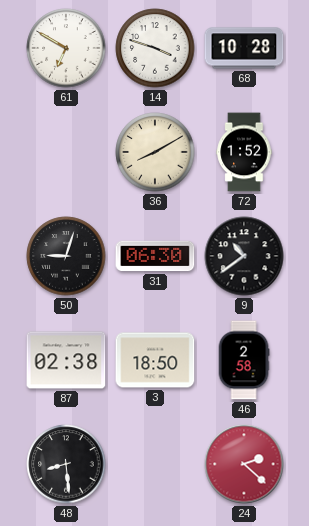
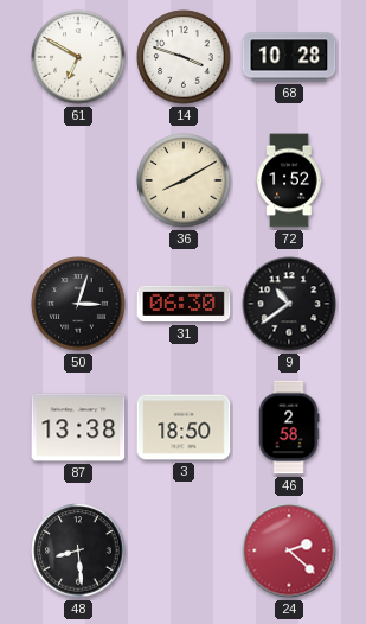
50: 9:03 -> 3:03 (78, 304)
87: 02:38 -> 13:38 (78, 427)
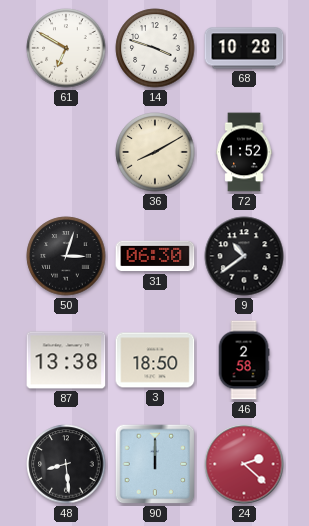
90: none -> 12:00 (155, 464)
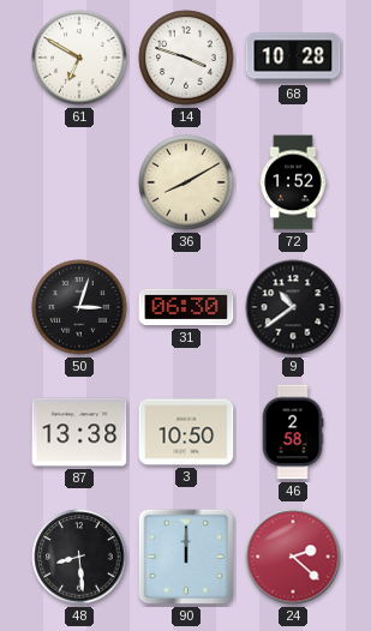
3: 18:50 -> 10:50 (186, 432)
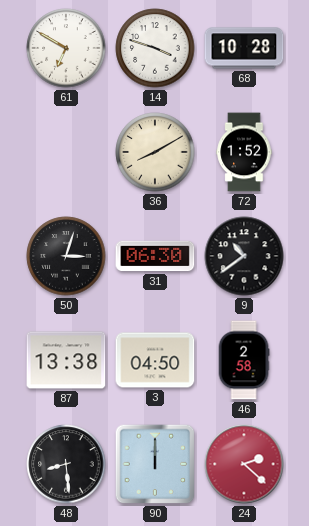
3: 10:50 -> 04:50 (155, 360)
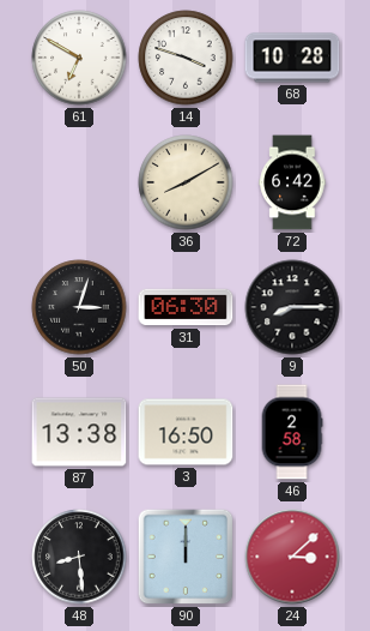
72: 1:52 -> 6:42 (292, 182)
9: 10:39 -> 8:15 (292, 307)
3: 04:50 -> 16:50 (186, 432)
24: 2:22 -> 3:08 (292, 557)
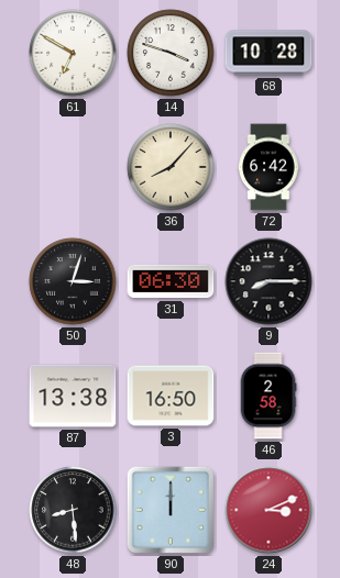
36: 8:10 -> 8:07 (171, 167)
24: 3:08 -> 3:11 (268, 510)
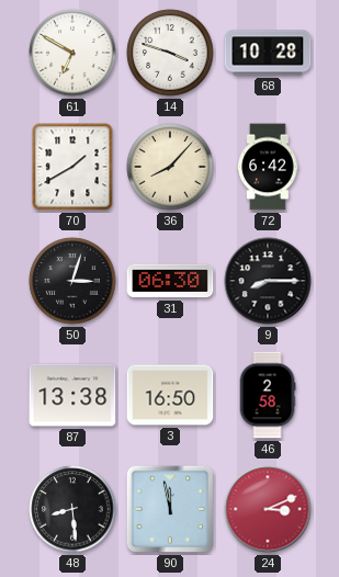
70: none -> 1:40 (72, 167)
90: 12:00 -> 11:58 (170, 509)
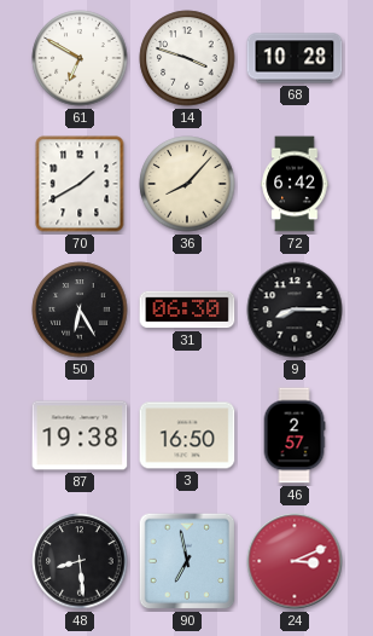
50: 3:03 -> 6:25 (80, 310)
87: 13:38 -> 19:38 (80, 435)
46: 2:58 -> 2:57 (295, 435)
90: 11:58 -> 6:58 (187, 561)
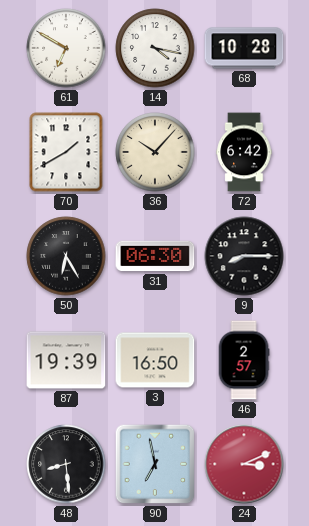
14: 3:48 -> 4:17 (155, 48)
36: 8:07 -> 10:07 (155, 152)
87: 19:38 -> 19:39 (66, 360)
